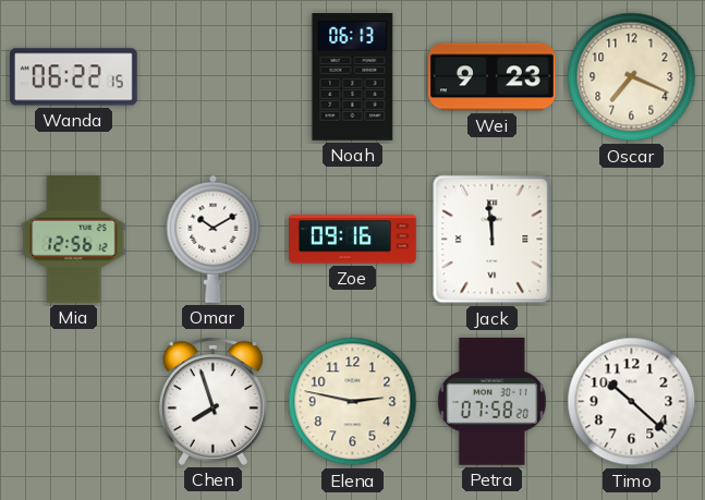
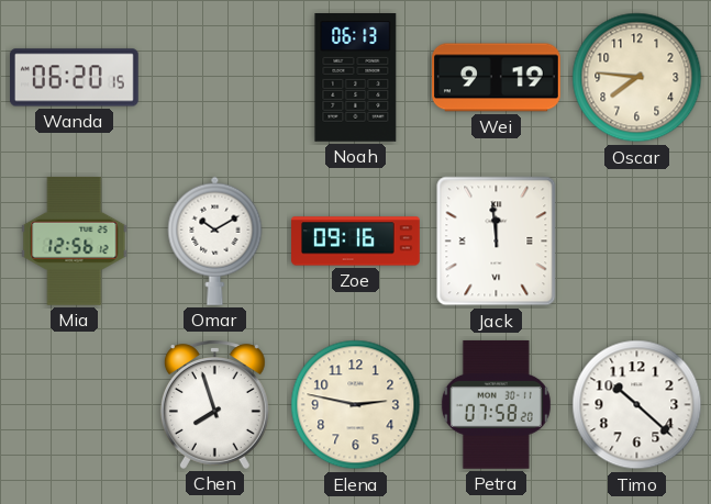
Wanda: 06:22 -> 06:20 (75, 78)
Wei: 9:23 -> 9:19 (497, 78)
Oscar: 7:19 -> 7:46 (637, 78)
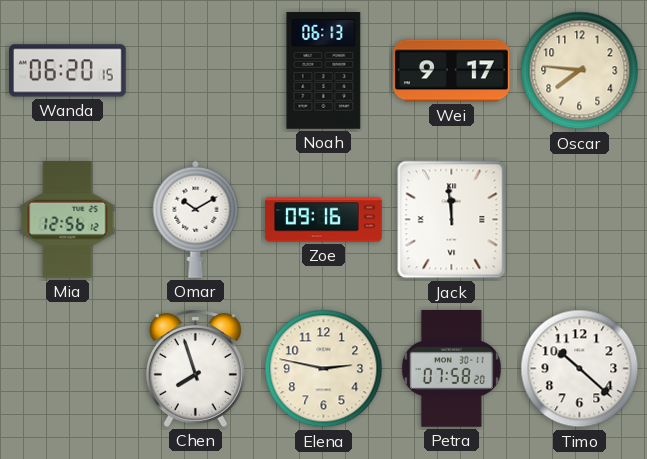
Wei: 9:19 -> 9:17 (452, 71)
